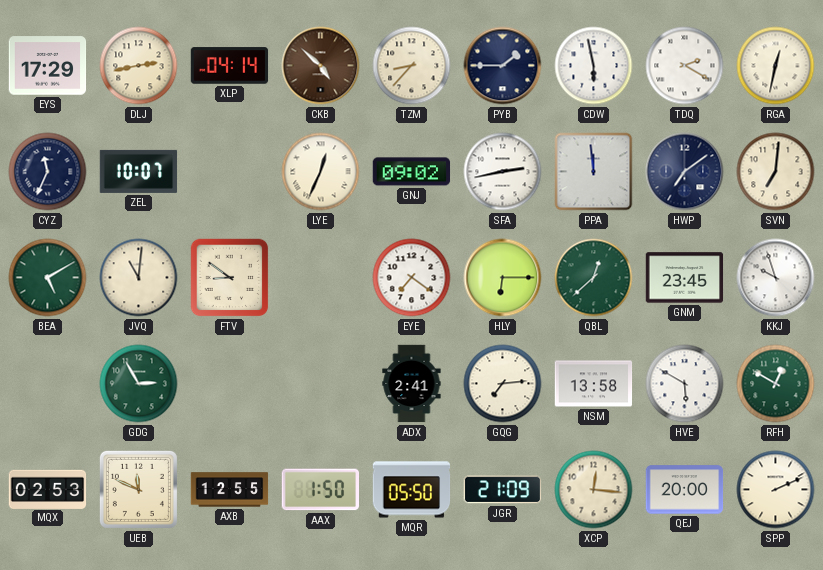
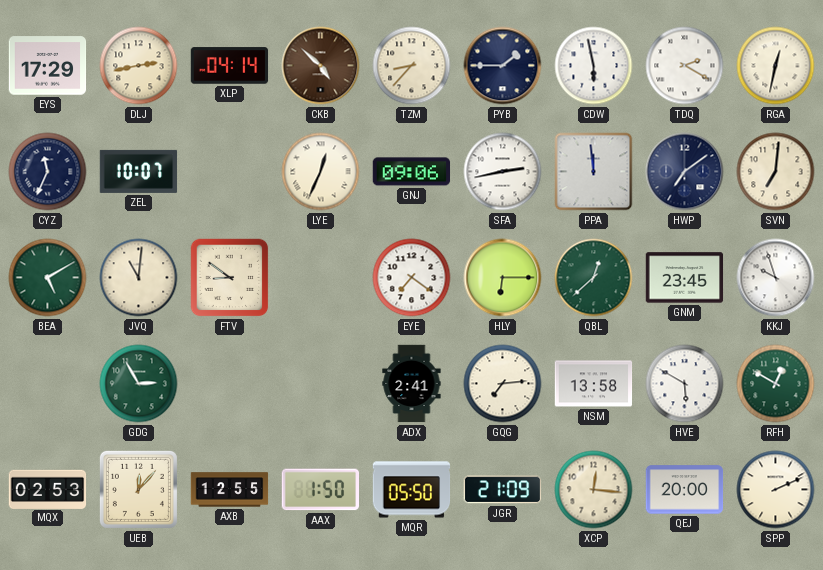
GNJ: 09:02 -> 09:06 (412, 172)
UEB: 11:49 -> 12:07 (138, 489)
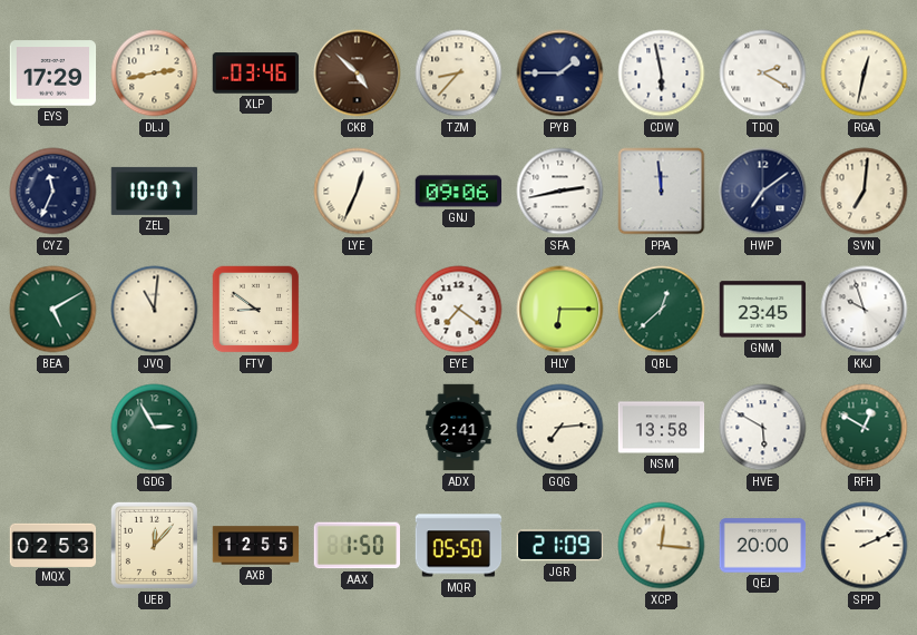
XLP: 04:14 -> 03:46 (256, 74)
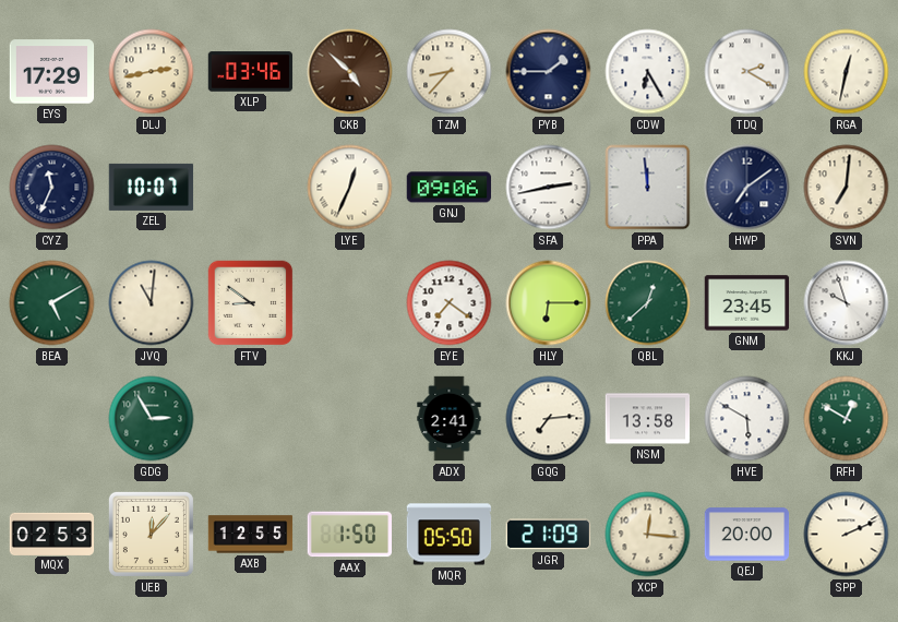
CDW: 5:58 -> 6:25 (648, 72)
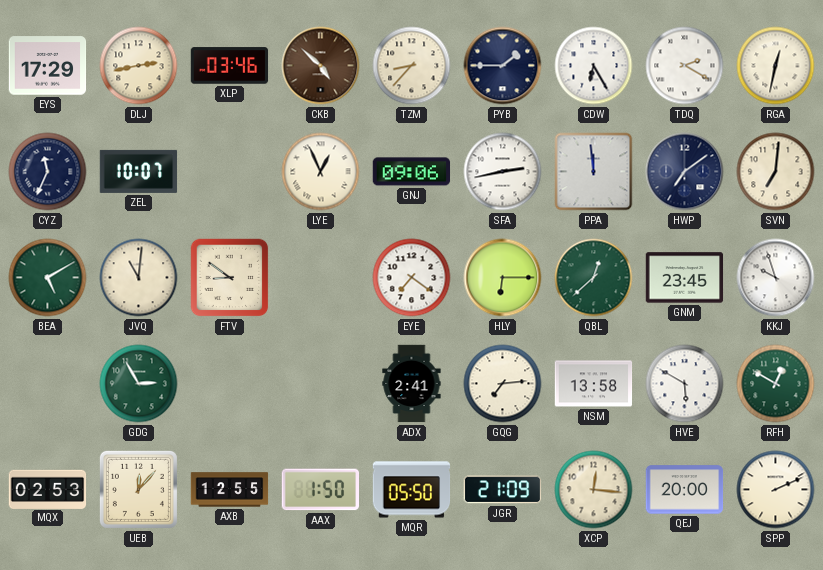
LYE: 12:34 -> 12:56 (321, 172)
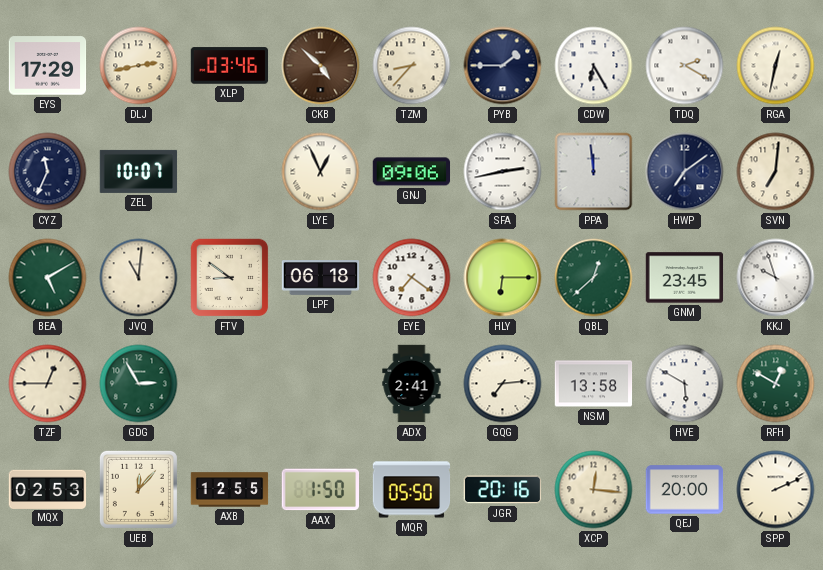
LPF: none -> 06:18 (321, 278)
TZF: none -> 12:45 (48, 384)
JGR: 21:09 -> 20:16 (503, 490)
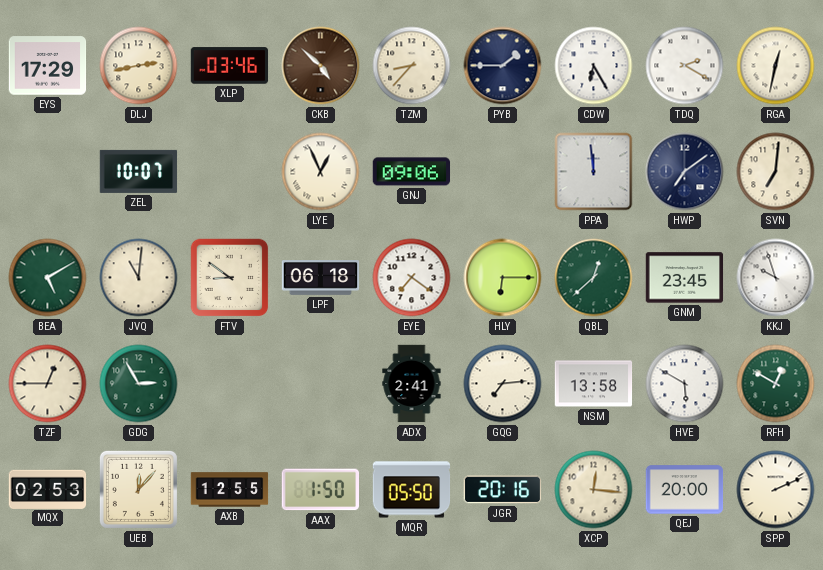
CYZ: 11:34 -> none (48, 172)
SFA: 2:43 -> none (503, 172)
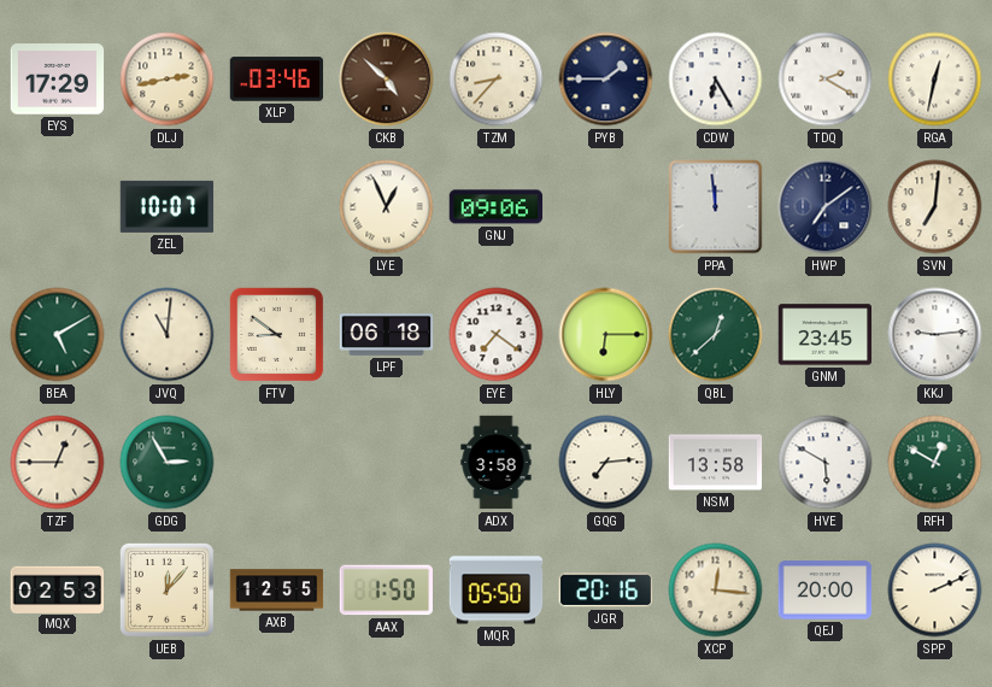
KKJ: 9:57 -> 9:14 (935, 335)
ADX: 2:41 -> 3:58 (497, 463)
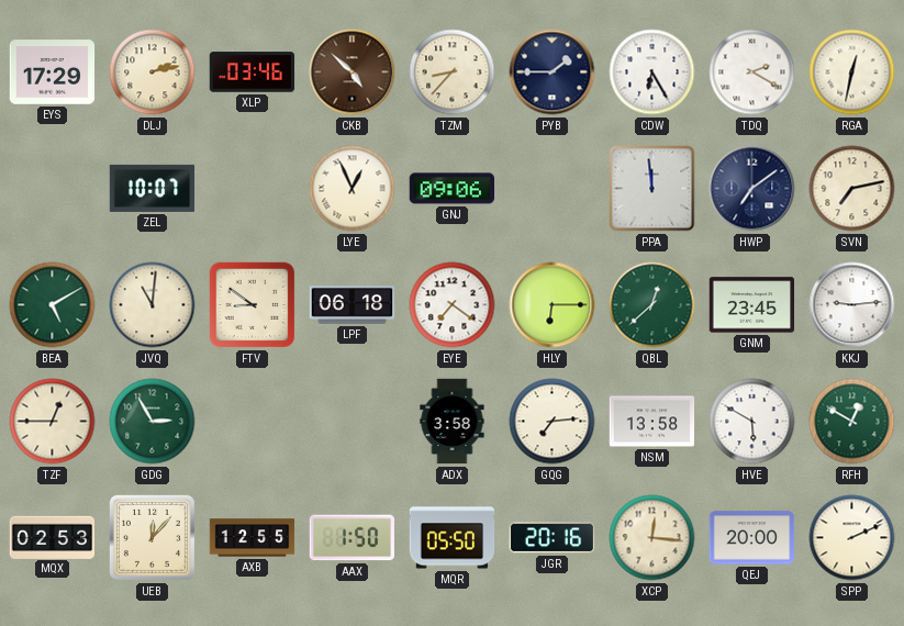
DLJ: 2:43 -> 2:13 (153, 72)
SVN: 7:01 -> 7:13 (852, 189)
